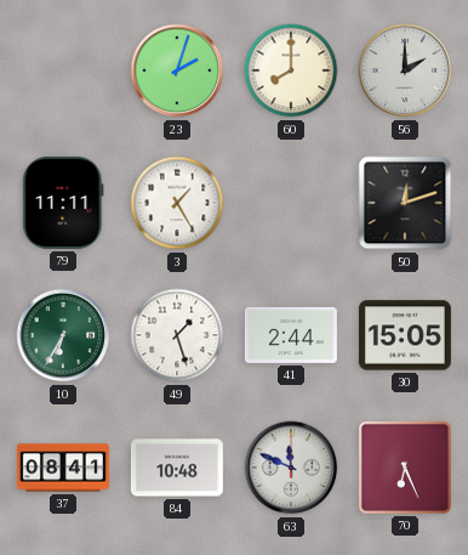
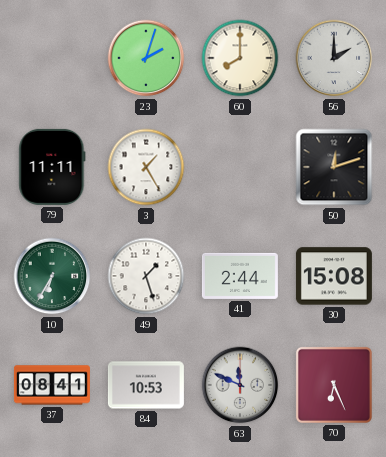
30: 15:05 -> 15:08 (334, 276)
84: 10:48 -> 10:53 (146, 385)
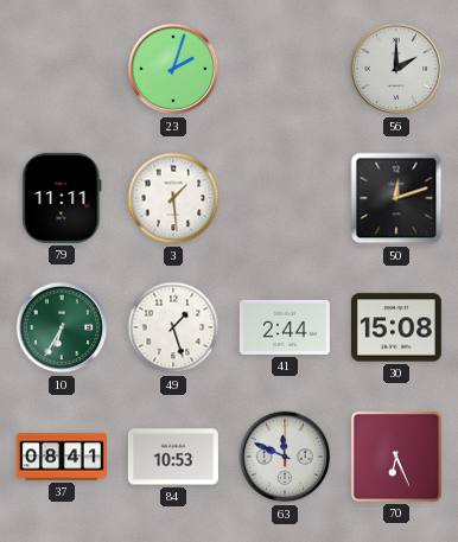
60: 8:00 -> none (240, 58)
3: 1:25 -> 1:29 (173, 198)
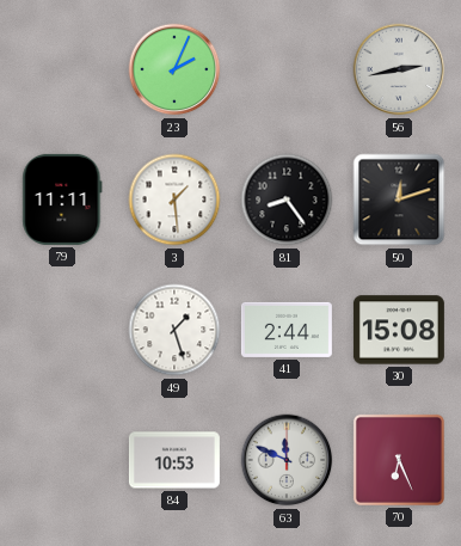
23: 2:03 -> 2:04 (174, 69)
56: 2:00 -> 2:43 (399, 69)
81: none -> 8:24 (287, 200)
10: 6:35 -> none (62, 327)
37: 08:41 -> none (62, 457)
